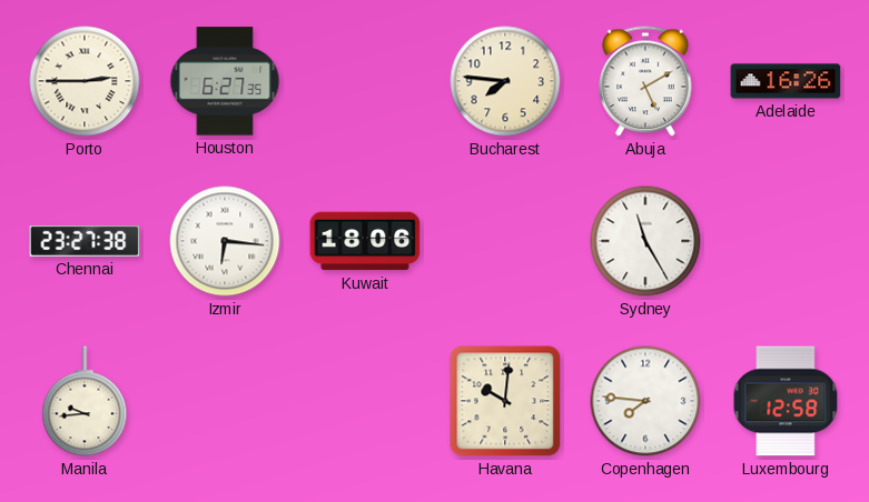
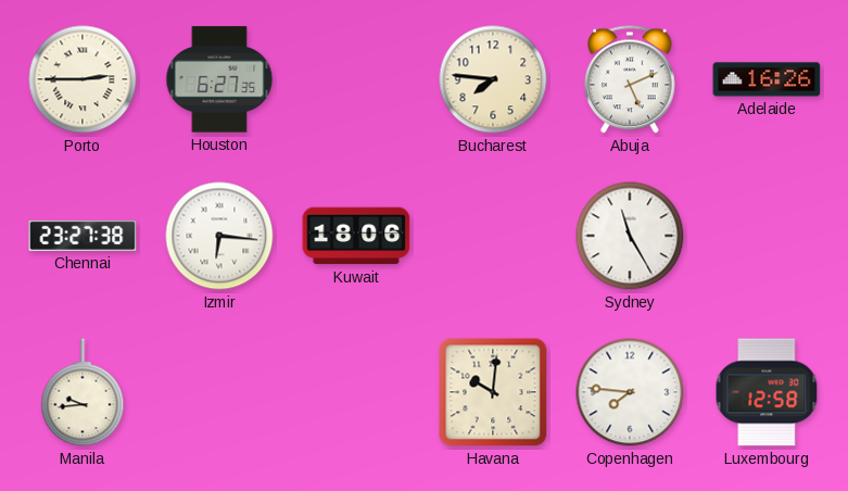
Abuja: 5:10 -> 5:11 (630, 79)
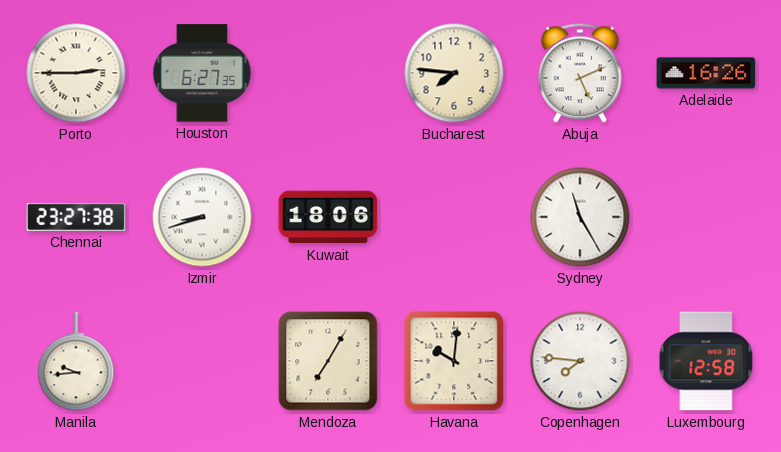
Izmir: 6:16 -> 8:42 (202, 217)
Mendoza: none -> 7:05 (328, 361)
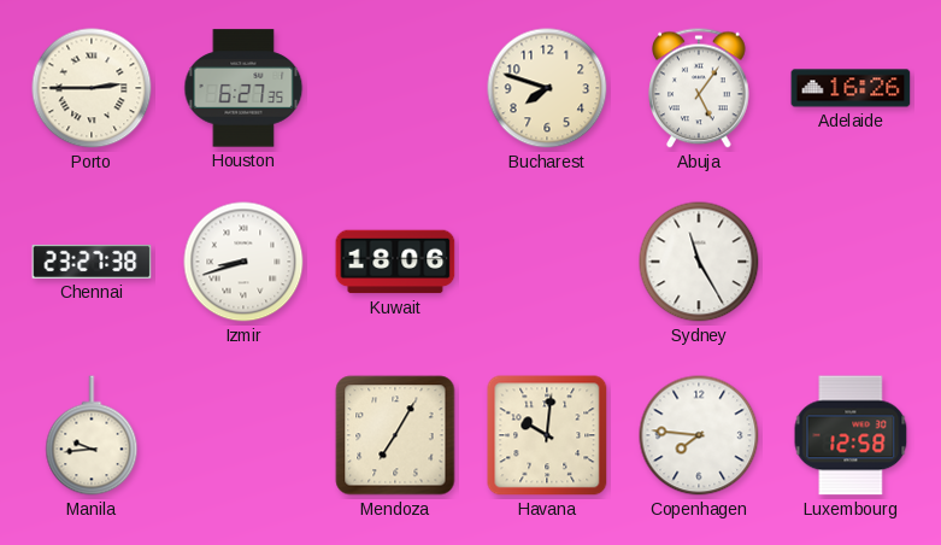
Bucharest: 7:46 -> 7:48 (547, 88)
Abuja: 5:11 -> 5:06 (699, 88)
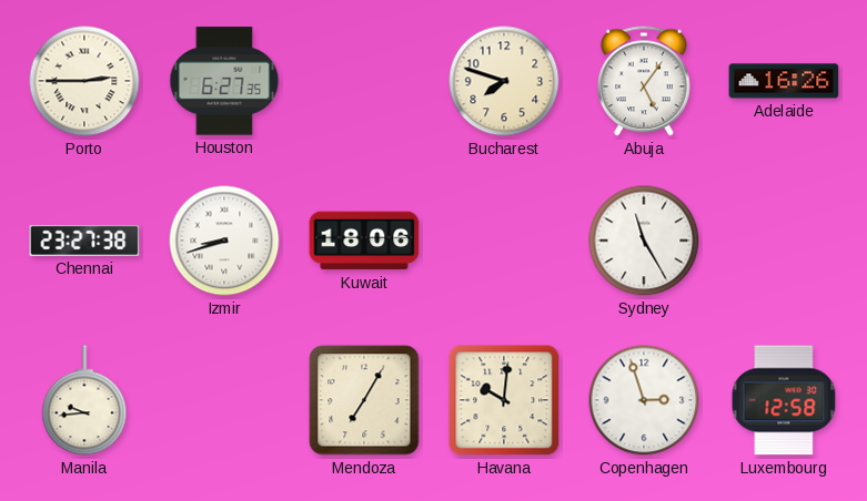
Copenhagen: 7:46 -> 2:57 (644, 400)
